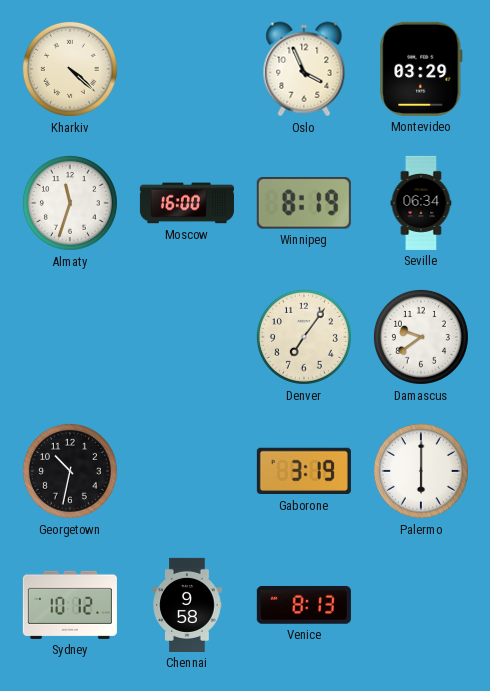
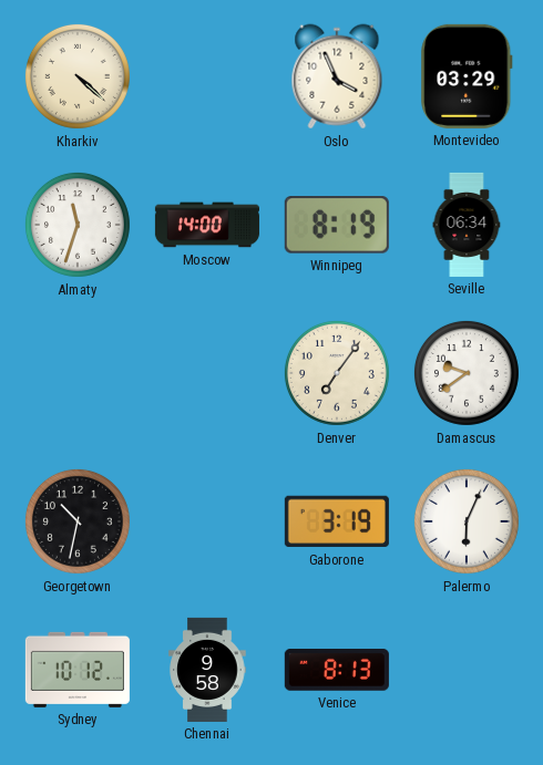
Moscow: 16:00 -> 14:00 (207, 225)
Palermo: 6:00 -> 6:04 (467, 521)
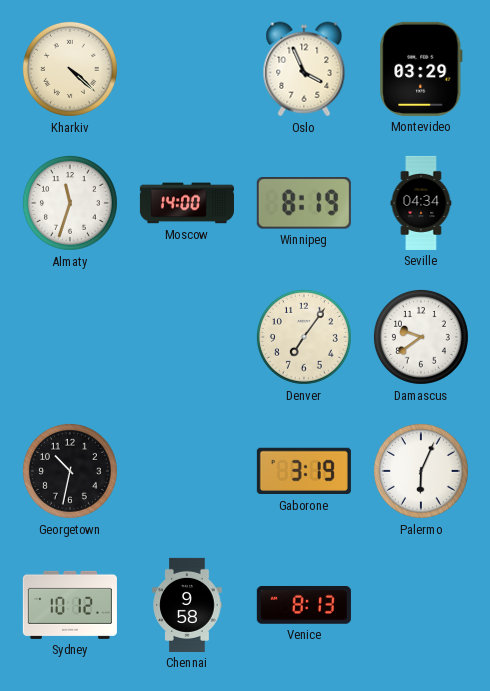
Seville: 06:34 -> 04:34 (421, 203)
